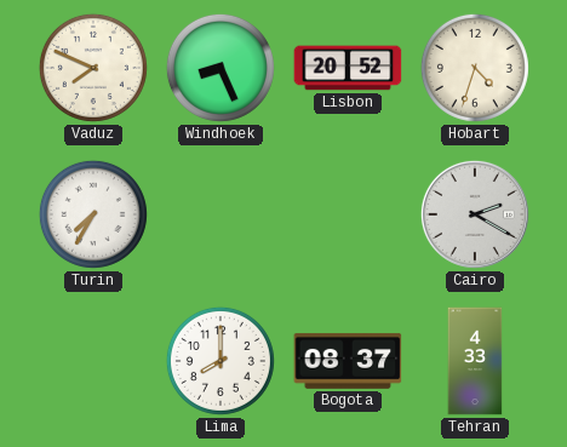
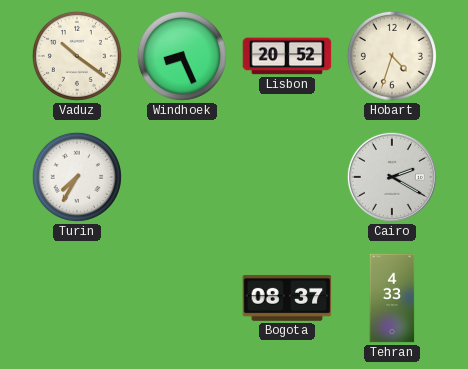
Vaduz: 7:49 -> 10:21 (77, 56)
Lima: 8:00 -> none (220, 361)
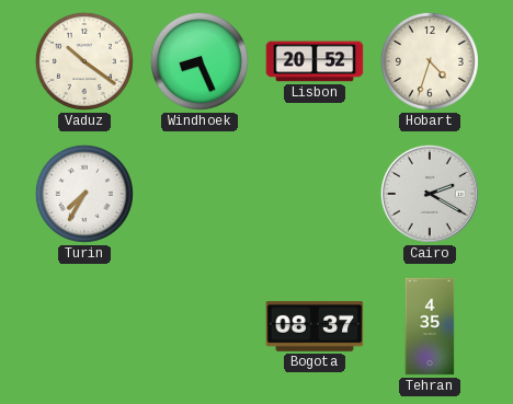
Tehran: 4:33 -> 4:35 (430, 326)
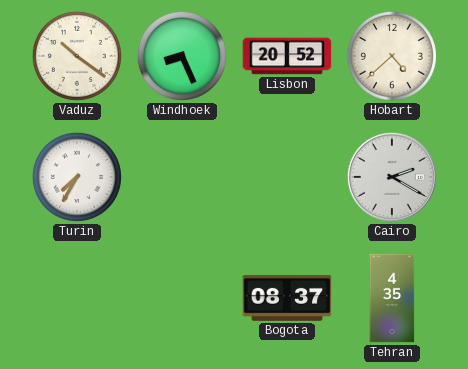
Hobart: 4:33 -> 4:38 (392, 56)
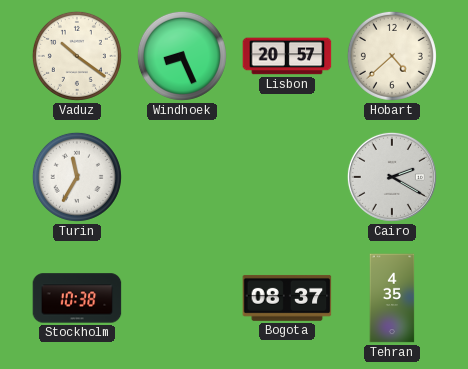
Lisbon: 20:52 -> 20:57 (287, 56)
Turin: 7:35 -> 11:35 (77, 177)
Stockholm: none -> 10:38 (77, 298)
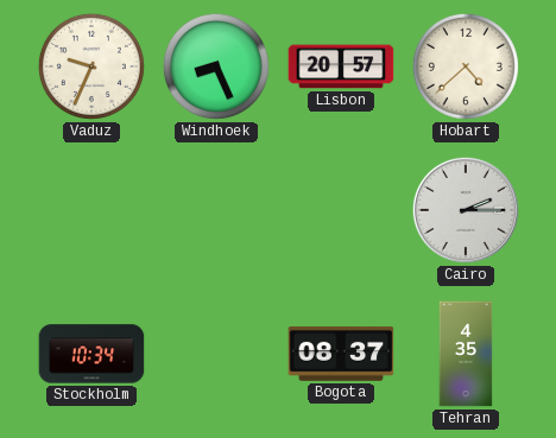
Vaduz: 10:21 -> 9:34 (91, 66)
Turin: 11:35 -> none (77, 177)
Cairo: 2:20 -> 2:15 (466, 210)
Stockholm: 10:38 -> 10:34 (91, 354)
